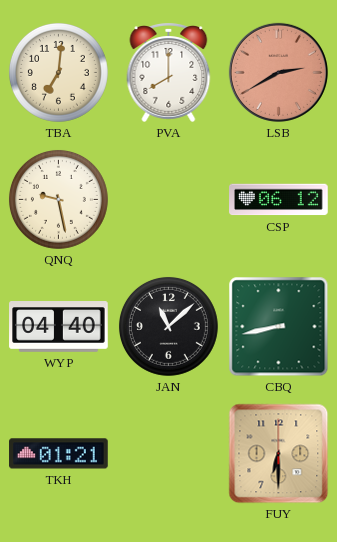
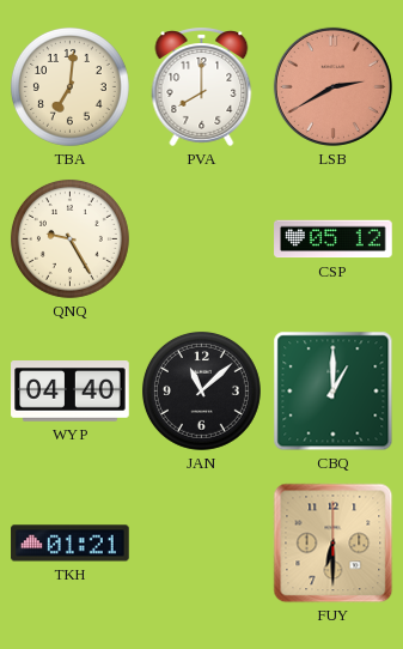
QNQ: 9:28 -> 9:25 (69, 238)
CSP: 06:12 -> 05:12 (334, 239)
CBQ: 8:43 -> 1:00 (334, 392)
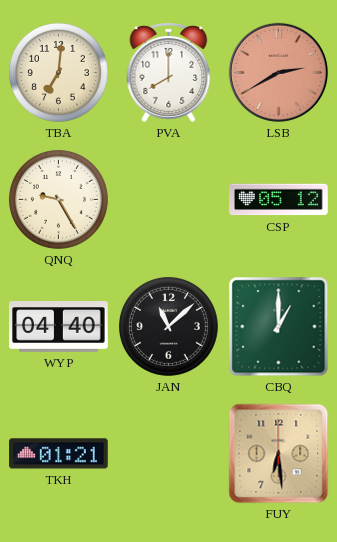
FUY: 6:30 -> 6:29 (279, 454)
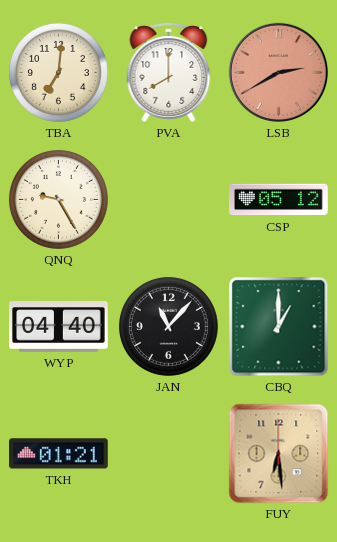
JAN: 11:08 -> 11:07 (168, 326)
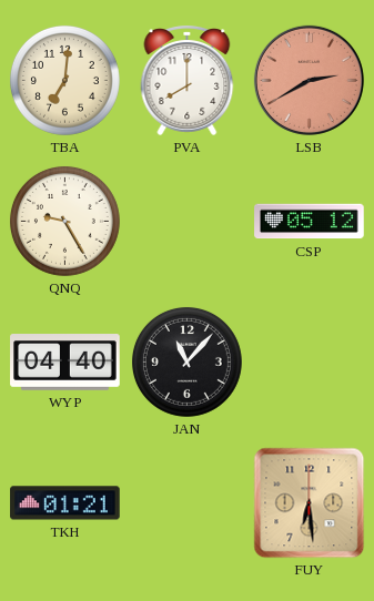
CBQ: 1:00 -> none (279, 327)
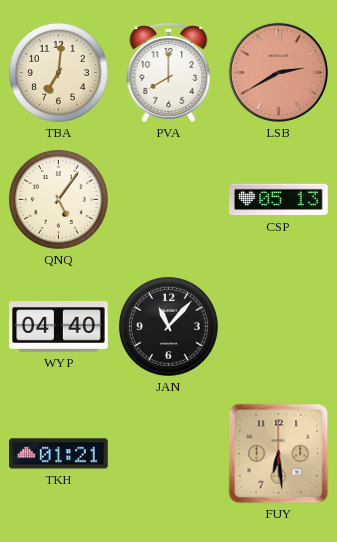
QNQ: 9:25 -> 5:06 (58, 199)
CSP: 05:12 -> 05:13 (279, 200)
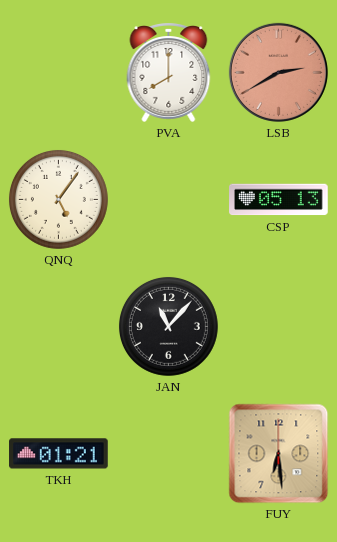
TBA: 7:01 -> none (58, 72)
WYP: 04:40 -> none (59, 327)
